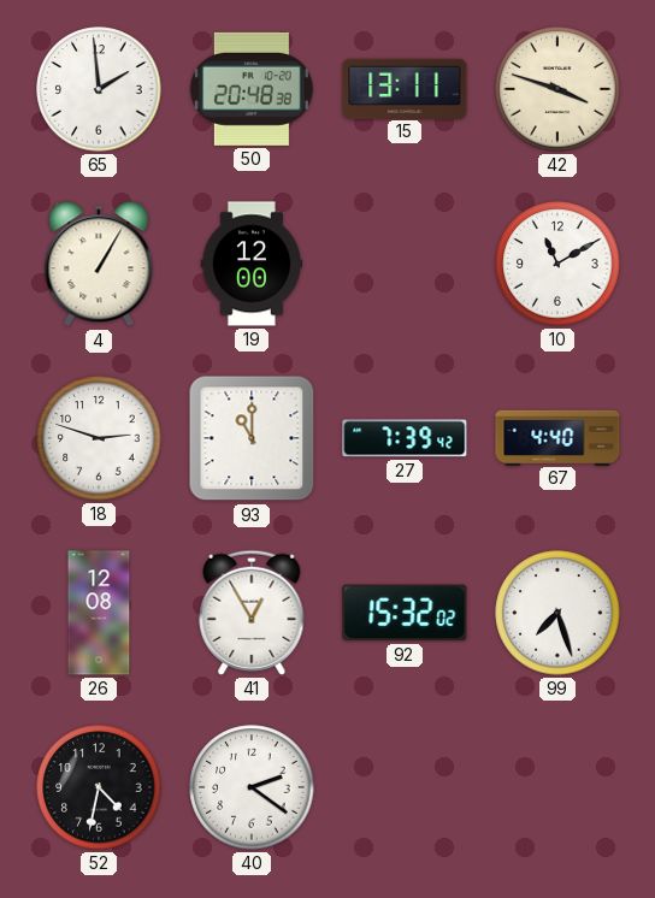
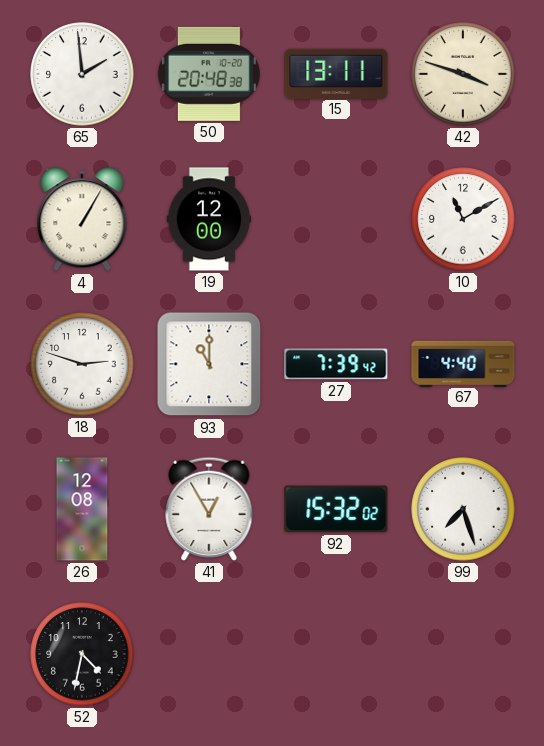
40: 2:21 -> none (252, 787)
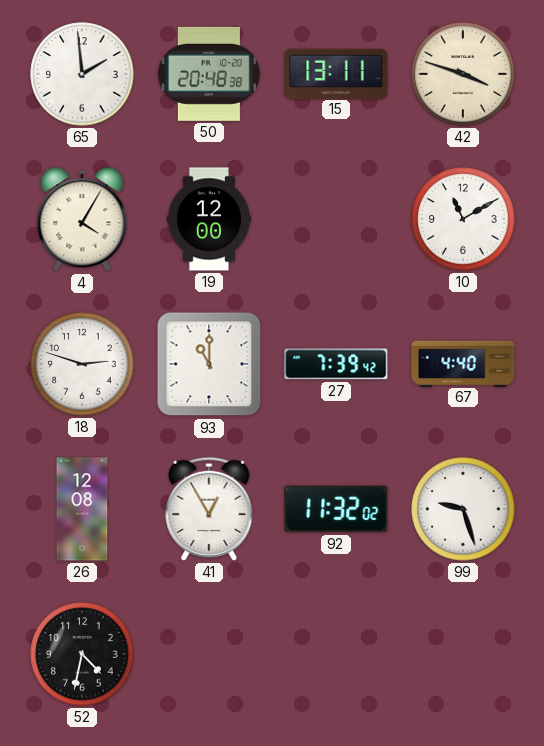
4: 1:05 -> 4:05 (82, 220)
92: 15:32 -> 11:32 (336, 509)
99: 7:27 -> 9:27 (463, 509)
